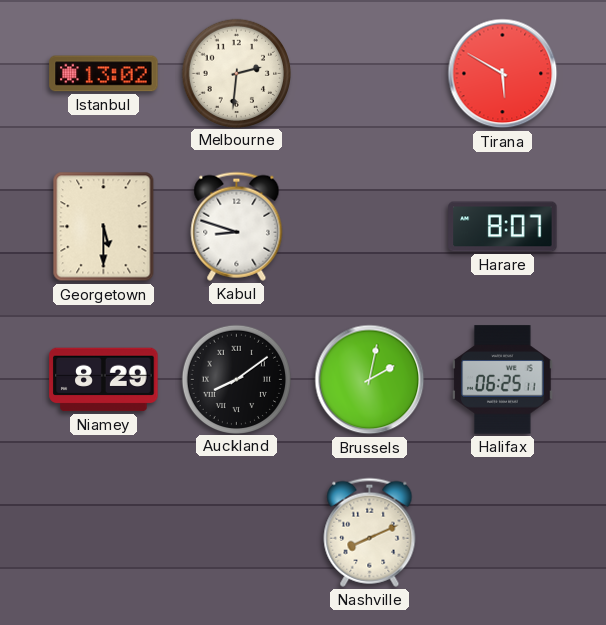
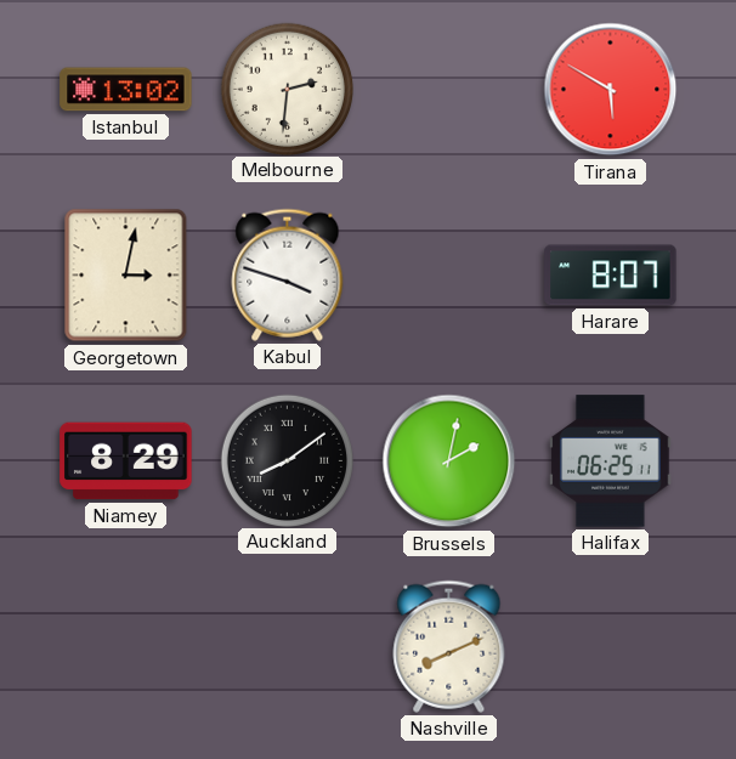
Georgetown: 5:30 -> 3:02 (126, 276)
Kabul: 8:48 -> 3:48 (288, 274)
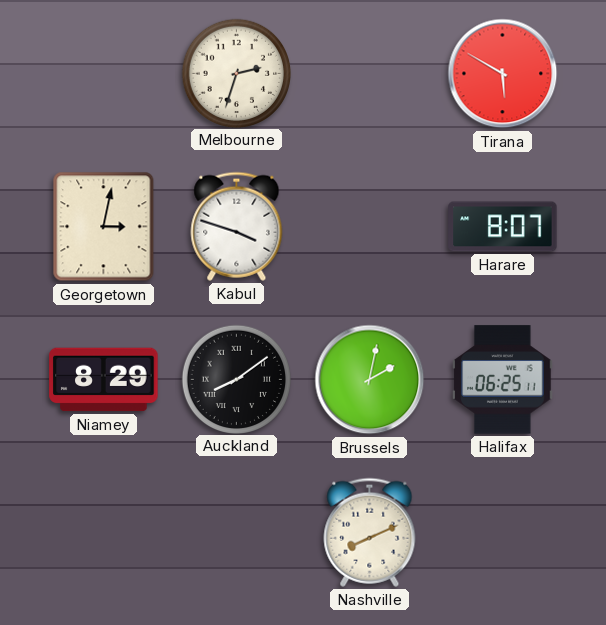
Istanbul: 13:02 -> none (126, 90)
Melbourne: 2:31 -> 2:33 (236, 73)
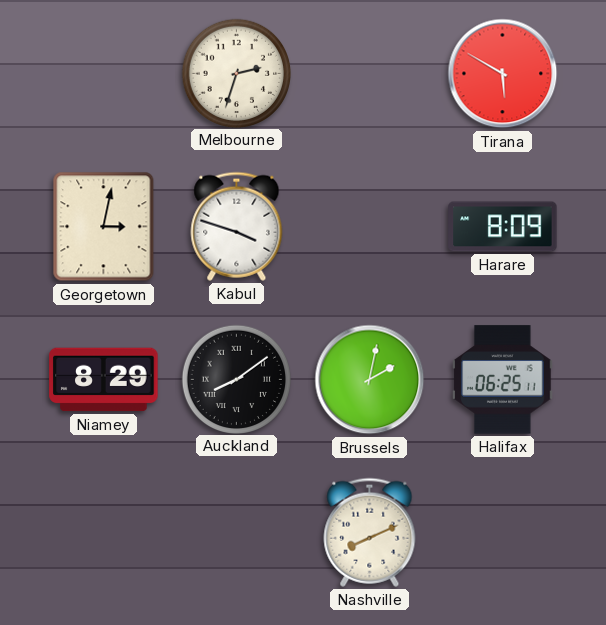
Harare: 8:07 -> 8:09 (503, 227)
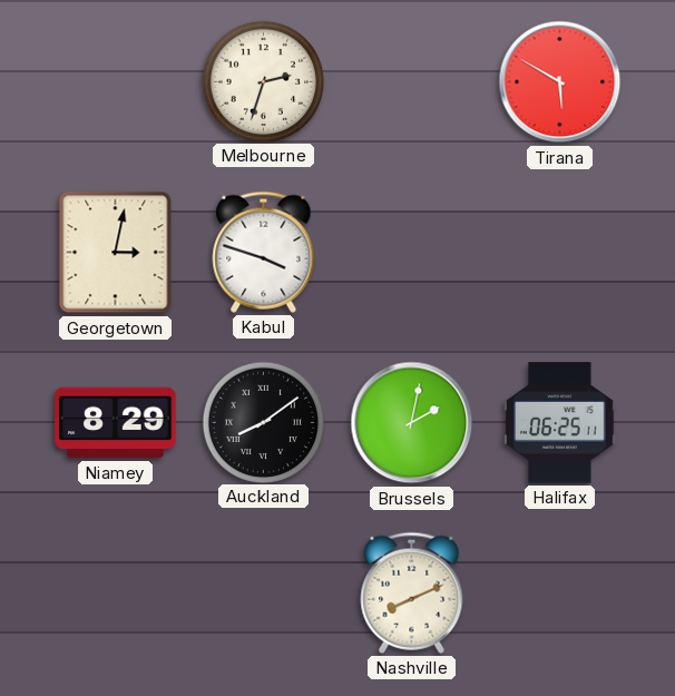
Harare: 8:09 -> none (503, 227)
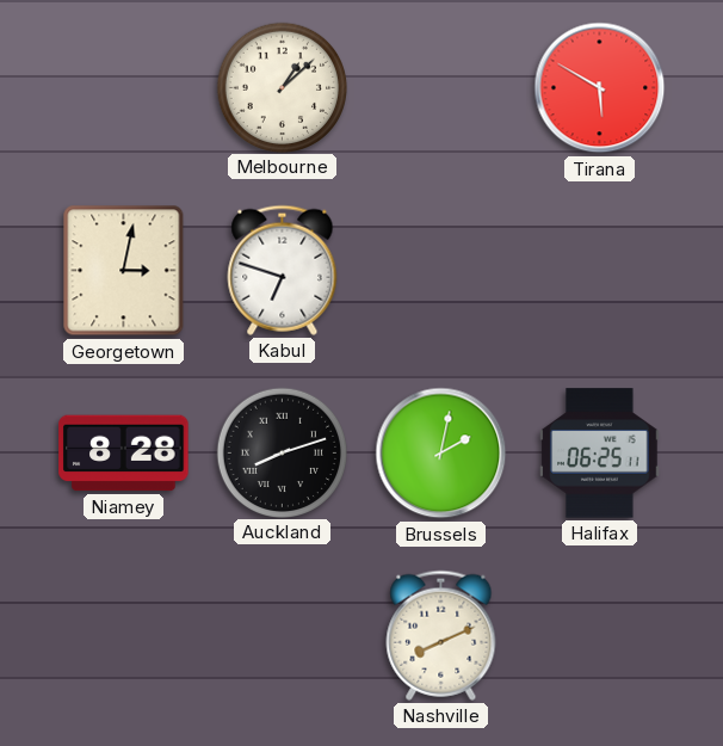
Melbourne: 2:33 -> 1:08 (282, 87)
Kabul: 3:48 -> 6:48 (283, 270)
Niamey: 8:29 -> 8:28 (124, 454)
Auckland: 8:09 -> 8:12 (282, 452)
